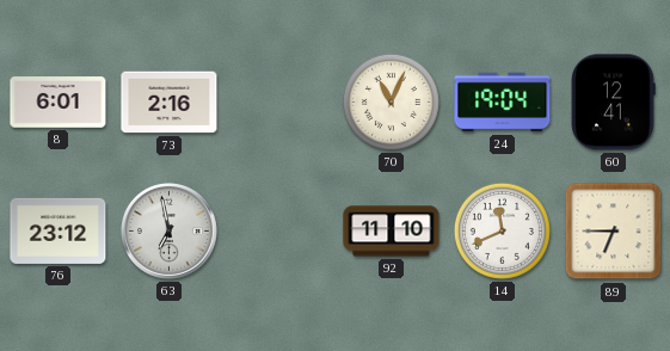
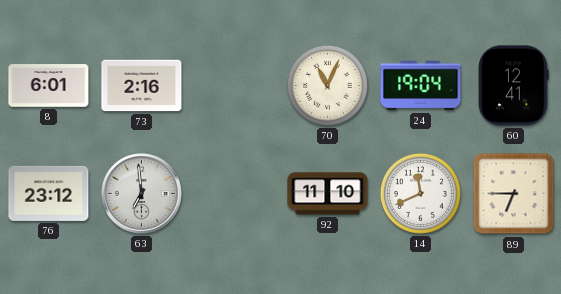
63: 6:58 -> 6:59 (142, 194)
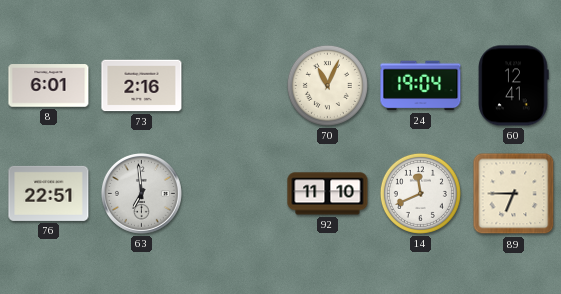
76: 23:12 -> 22:51 (49, 193)
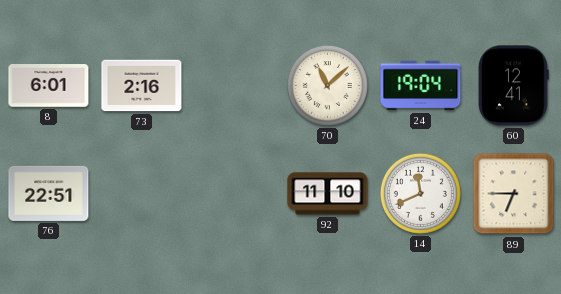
70: 11:04 -> 11:08 (327, 85)
63: 6:59 -> none (142, 194)
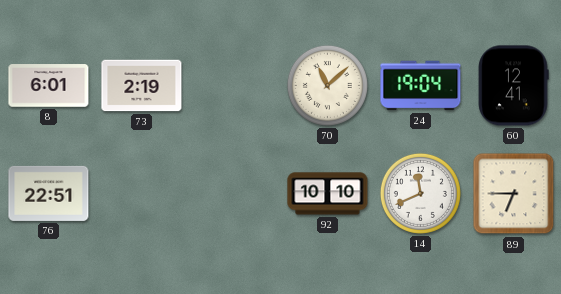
73: 2:16 -> 2:19 (142, 86)
92: 11:10 -> 10:10 (328, 194)
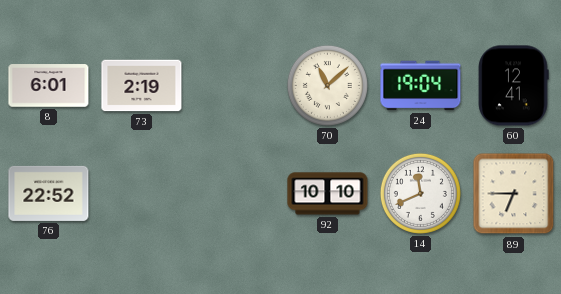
76: 22:51 -> 22:52 (49, 193)
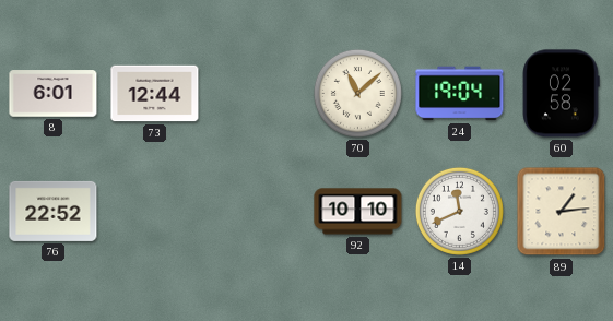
73: 2:19 -> 12:44 (155, 94)
60: 12:41 -> 02:58 (561, 94)
89: 6:45 -> 1:14 (562, 212)
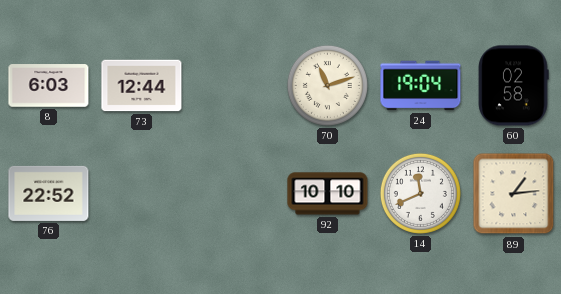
8: 6:01 -> 6:03 (49, 86)
70: 11:08 -> 11:12 (327, 85)
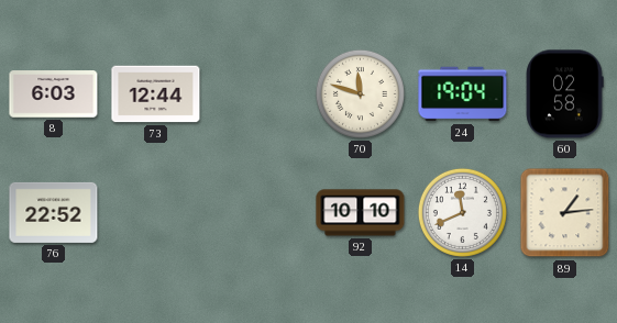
70: 11:12 -> 11:48 (360, 93)
